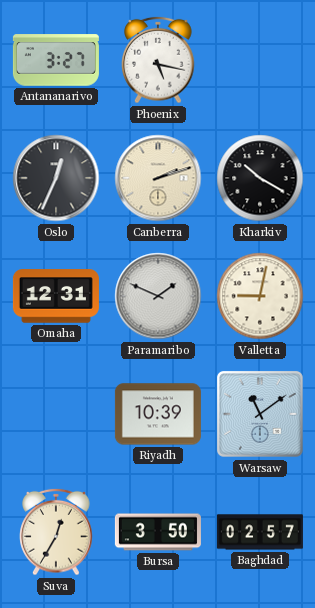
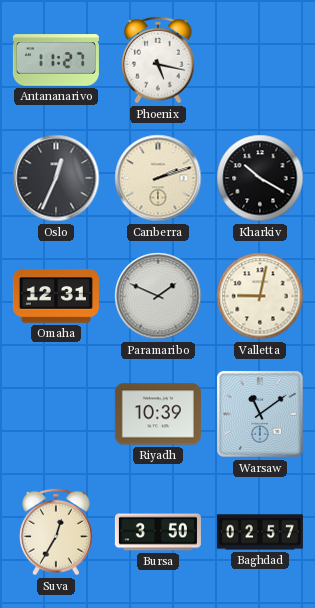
Antananarivo: 3:27 -> 11:27 (56, 60)
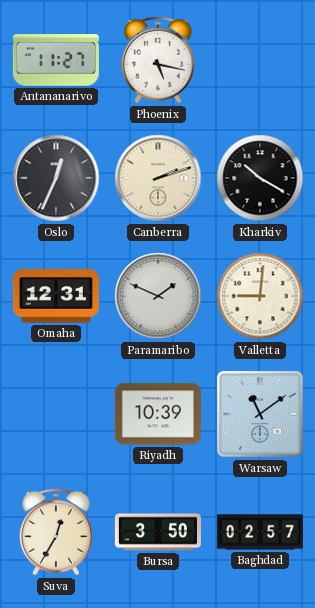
Valletta: 9:02 -> 9:01 (260, 296)
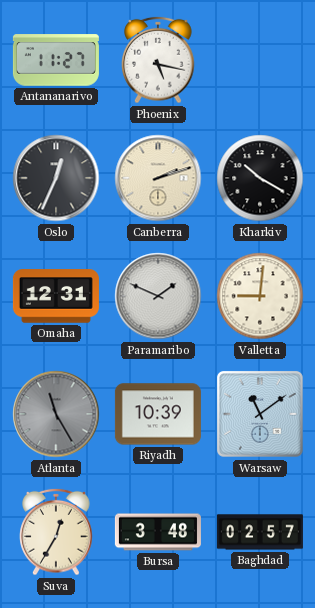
Atlanta: none -> 11:25 (56, 414)
Bursa: 3:50 -> 3:48 (158, 532)
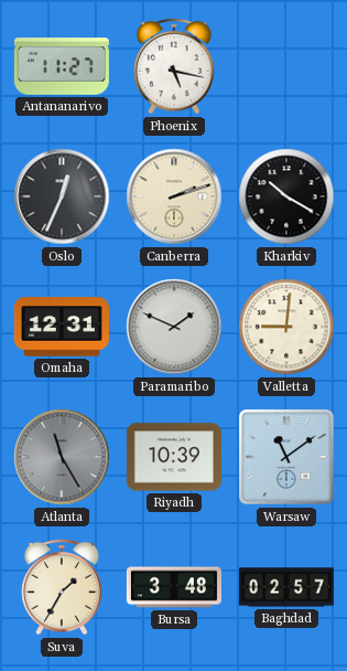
Suva: 12:35 -> 1:35 (62, 587)
